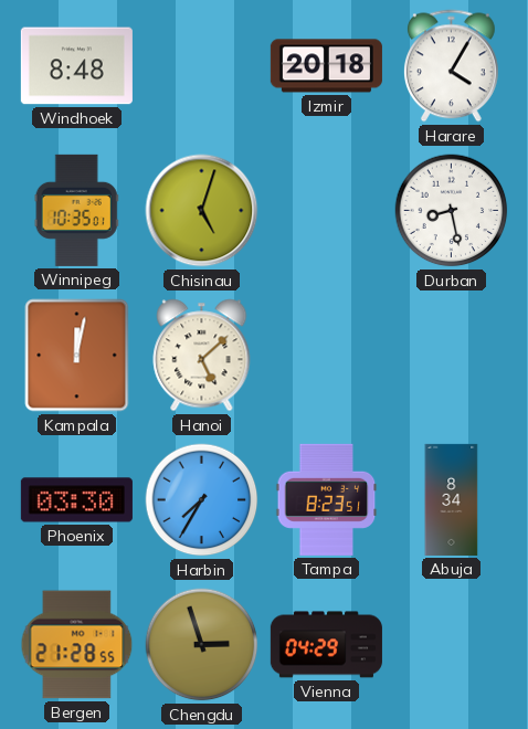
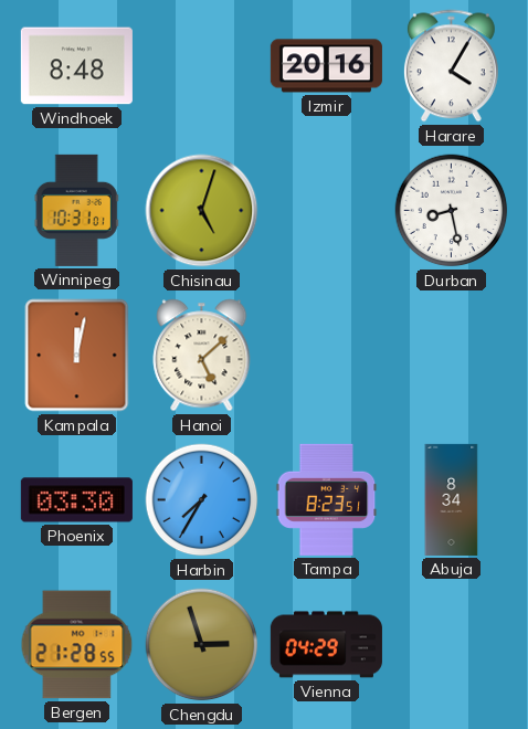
Izmir: 20:18 -> 20:16 (326, 66)
Winnipeg: 10:35 -> 10:31 (76, 210)
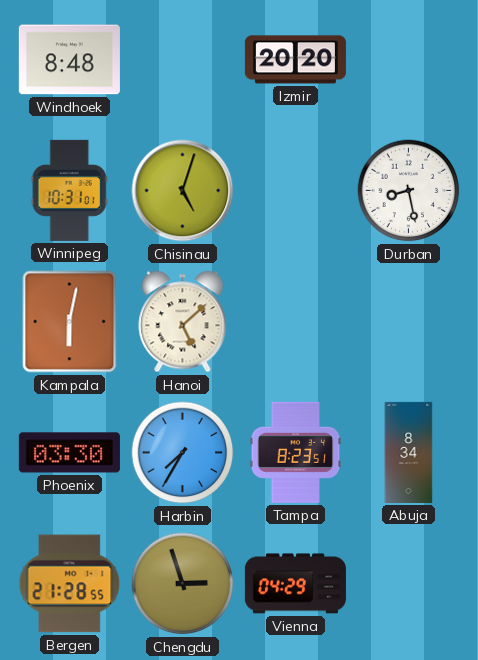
Izmir: 20:16 -> 20:20 (295, 60)
Harare: 4:05 -> none (451, 66)
Kampala: 12:02 -> 6:02 (70, 322)
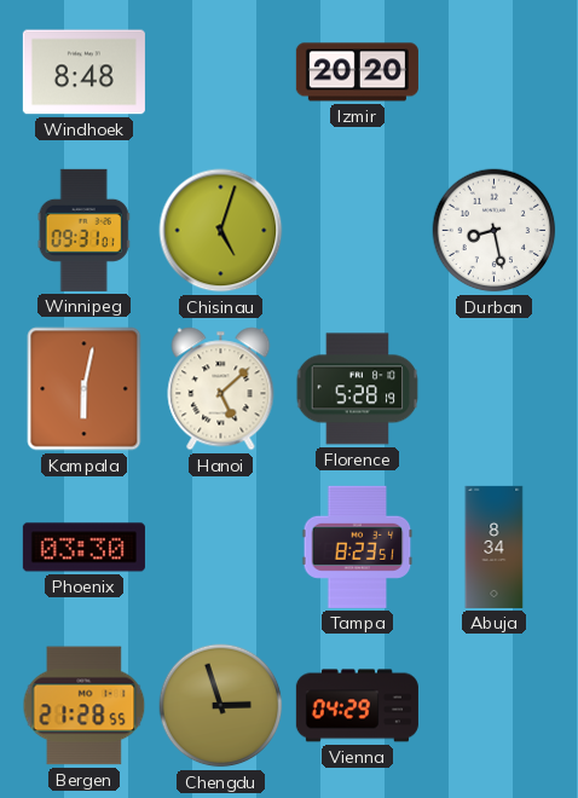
Winnipeg: 10:31 -> 09:31 (83, 230)
Florence: none -> 5:28 (358, 389)
Harbin: 7:35 -> none (183, 453)
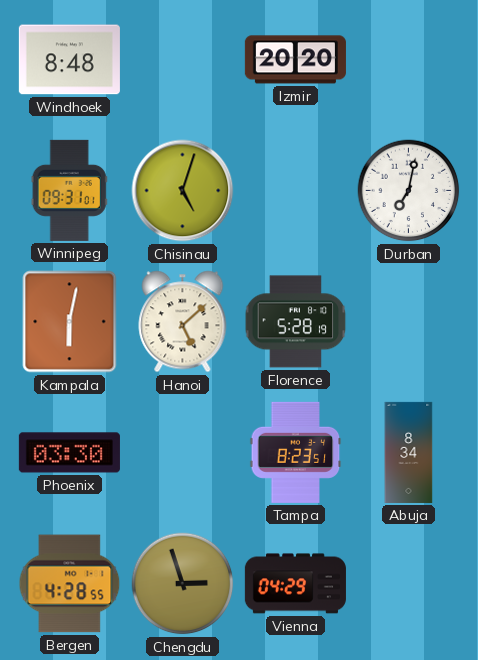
Durban: 8:28 -> 7:02 (409, 191)
Bergen: 21:28 -> 4:28 (70, 584)
